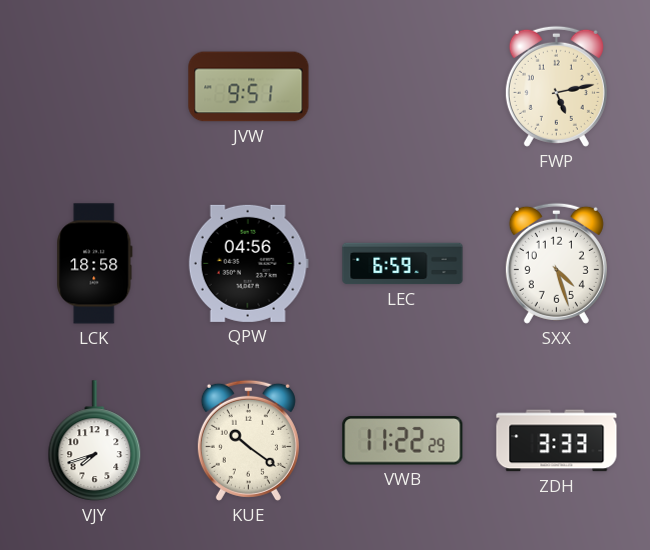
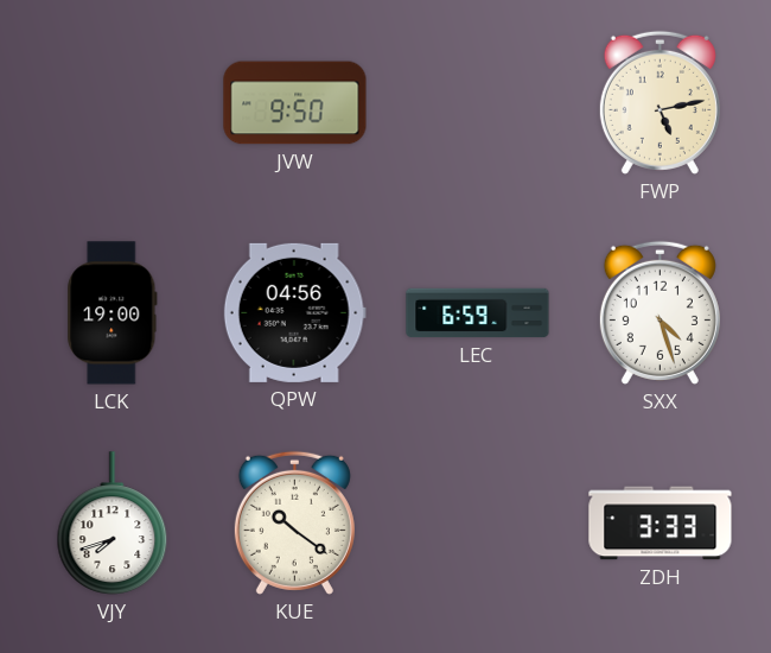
JVW: 9:51 -> 9:50 (295, 103)
LCK: 18:58 -> 19:00 (113, 313)
VWB: 11:22 -> none (403, 441)
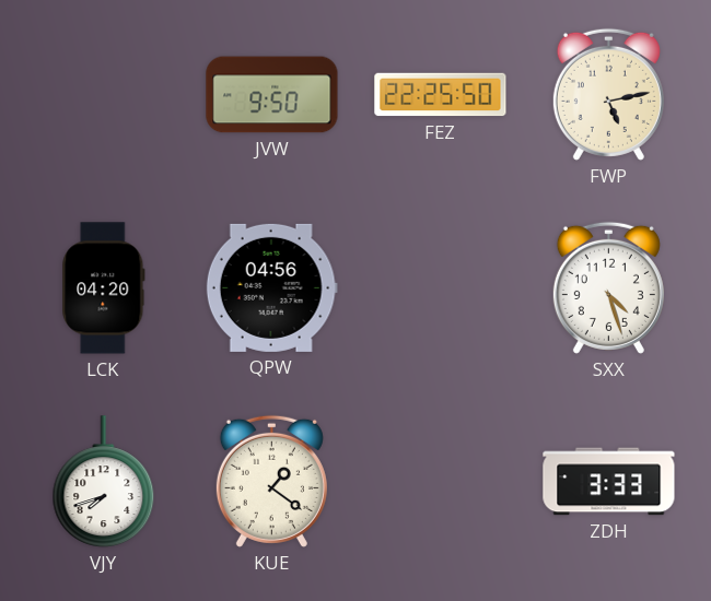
FEZ: none -> 22:25 (441, 95)
LCK: 19:00 -> 04:20 (104, 288)
LEC: 6:59 -> none (478, 313)
KUE: 10:21 -> 1:21 (271, 481)
